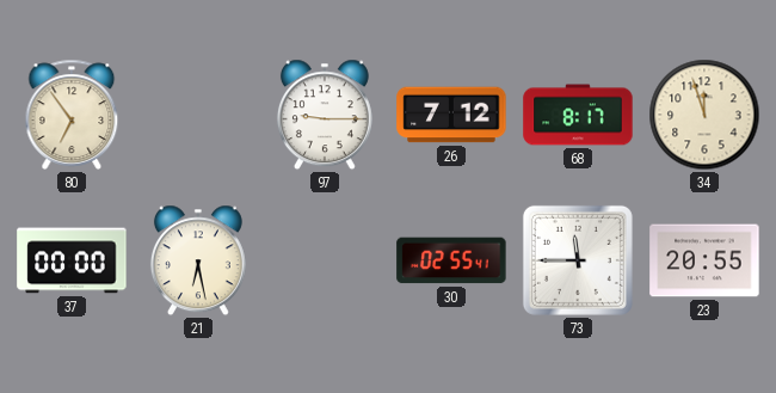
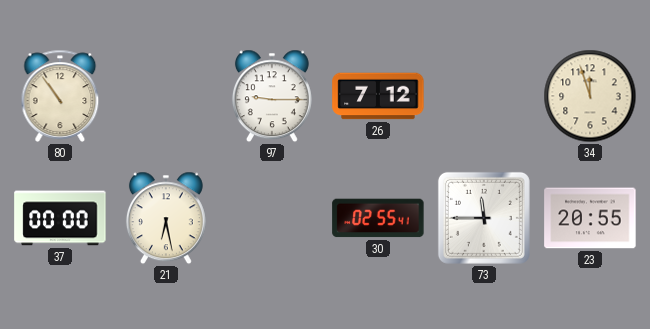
80: 6:54 -> 10:54 (60, 96)
68: 8:17 -> none (578, 115)
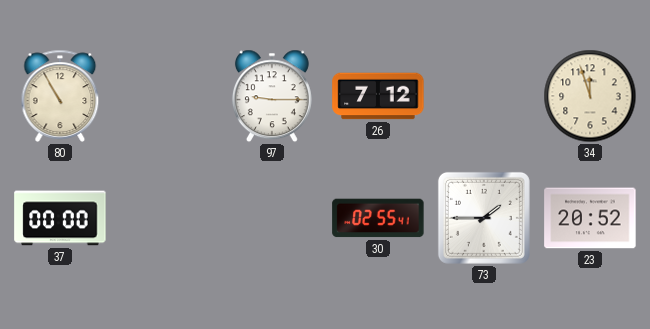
80: 10:54 -> 10:55 (60, 96)
21: 6:28 -> none (166, 218)
73: 11:45 -> 1:45 (484, 218)
23: 20:55 -> 20:52 (590, 218)
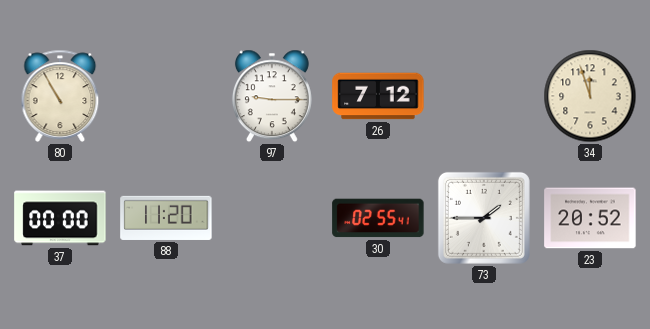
88: none -> 11:20 (166, 218)
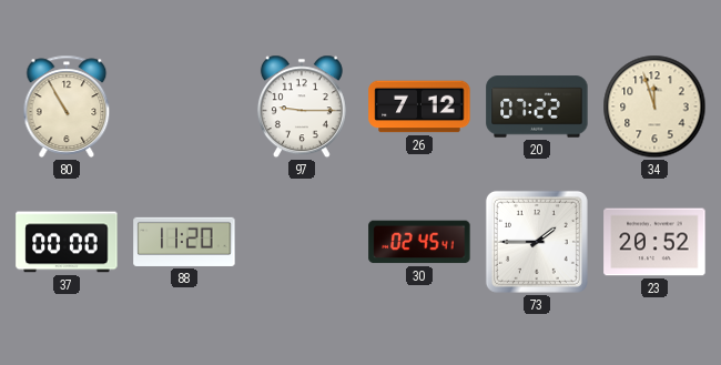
20: none -> 07:22 (537, 107)
30: 02:55 -> 02:45 (419, 242)
